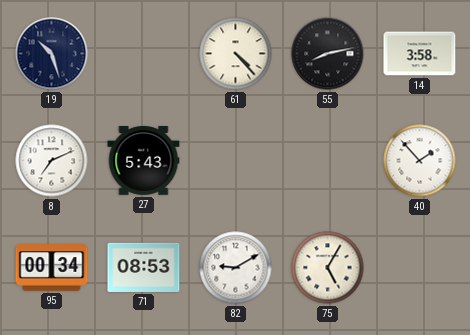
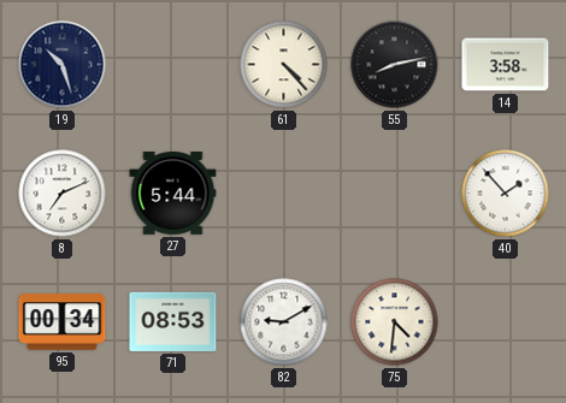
27: 5:43 -> 5:44 (173, 194)
75: 5:05 -> 4:31 (395, 322)
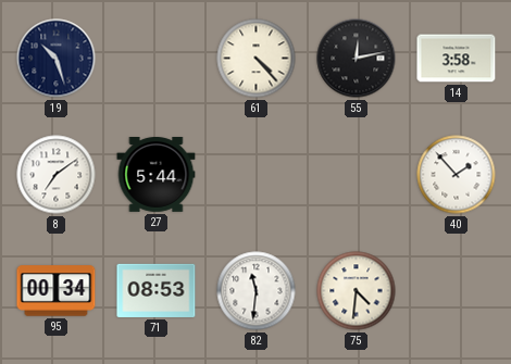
55: 8:13 -> 12:13 (357, 59)
8: 7:11 -> 7:09 (57, 175)
82: 9:10 -> 11:31 (257, 291)
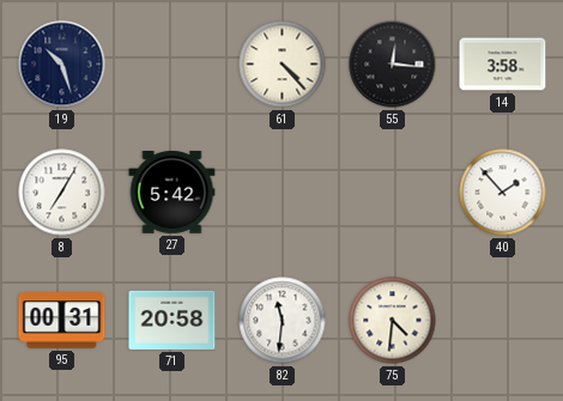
55: 12:13 -> 12:16 (393, 65)
8: 7:09 -> 7:05 (62, 193)
27: 5:44 -> 5:42 (172, 193)
95: 00:34 -> 00:31 (62, 321)
71: 08:53 -> 20:58 (172, 320)
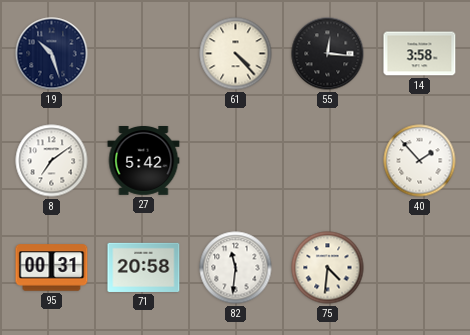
8: 7:05 -> 7:09 (52, 161)
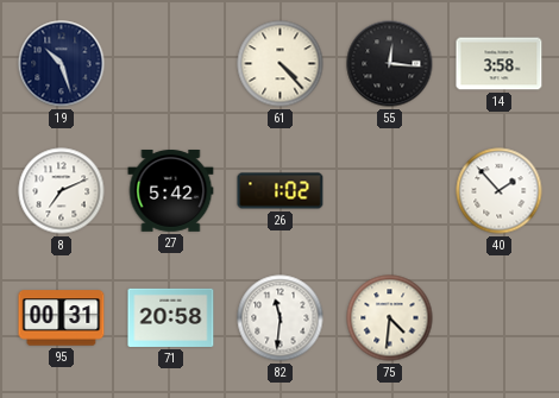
8: 7:09 -> 7:11 (62, 191)
26: none -> 1:02 (281, 191)
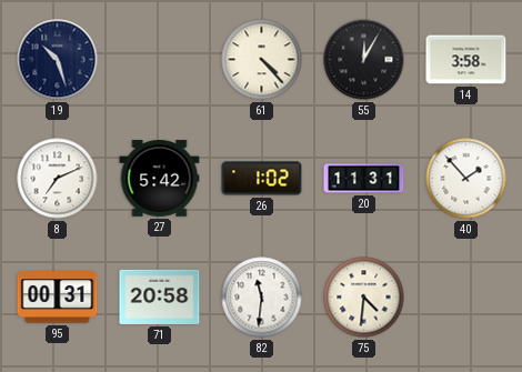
55: 12:16 -> 12:05 (364, 60)
20: none -> 11:31 (364, 179)
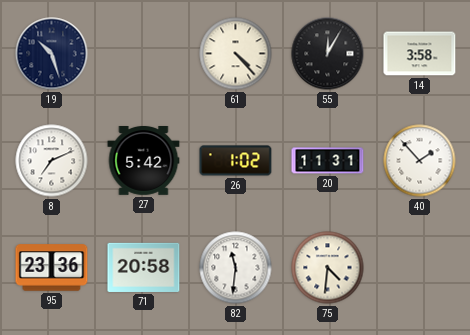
95: 00:31 -> 23:36 (52, 268)
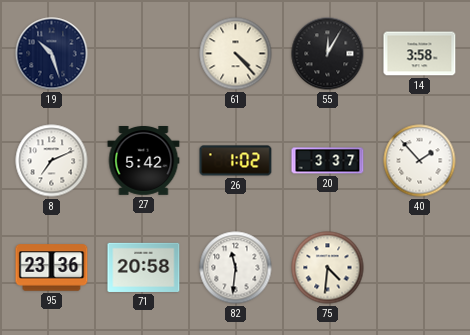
20: 11:31 -> 3:37 (328, 161)
